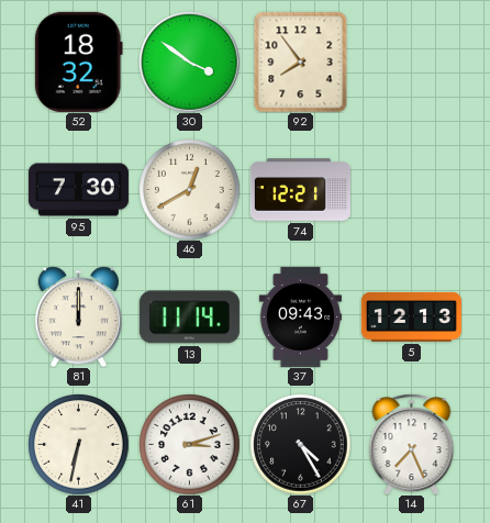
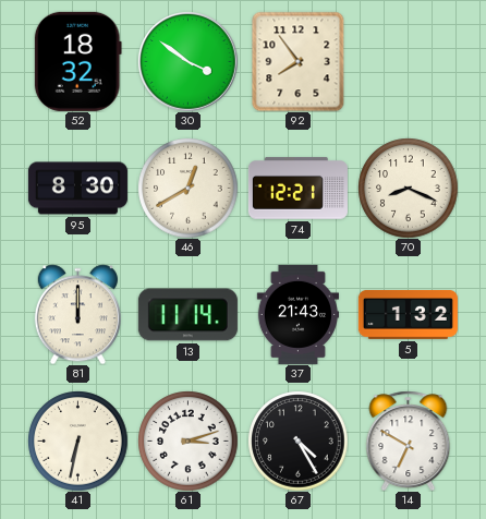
95: 7:30 -> 8:30 (77, 189)
70: none -> 8:19 (408, 188)
37: 09:43 -> 21:43 (297, 314)
5: 12:13 -> 1:32 (408, 314)
14: 7:26 -> 6:50 (409, 440)
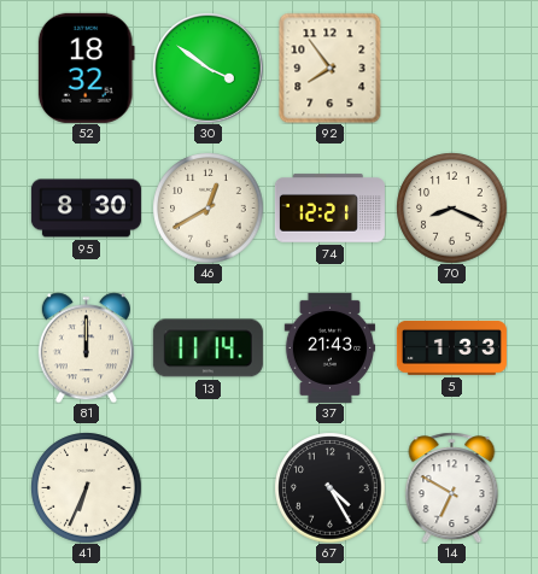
5: 1:32 -> 1:33 (451, 347)
41: 6:32 -> 6:34 (86, 487)
61: 3:12 -> none (187, 440)
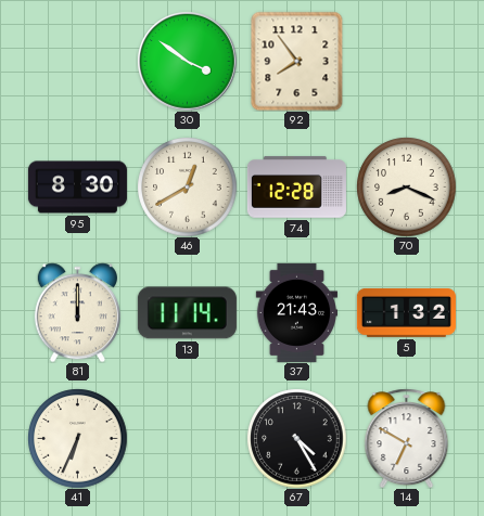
52: 18:32 -> none (86, 68)
74: 12:21 -> 12:28 (296, 188)
5: 1:33 -> 1:32 (406, 312)
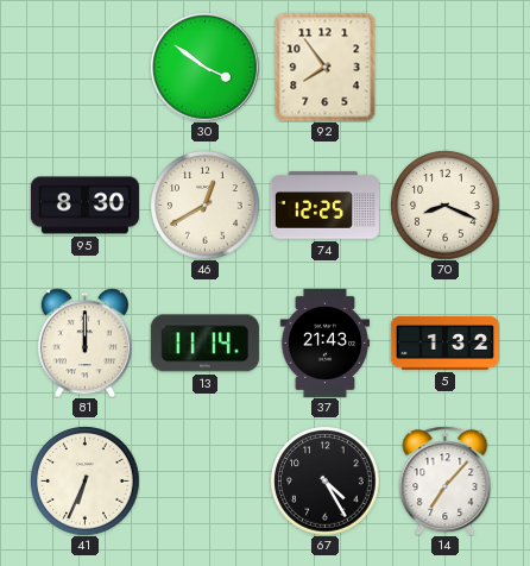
74: 12:28 -> 12:25 (324, 206)
14: 6:50 -> 7:07 (446, 480)
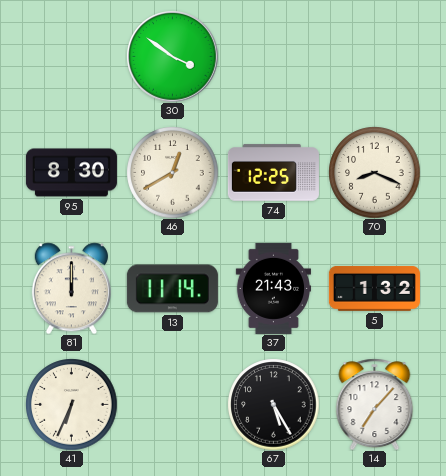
92: 7:54 -> none (326, 67)
67: 4:25 -> 5:25 (273, 404)
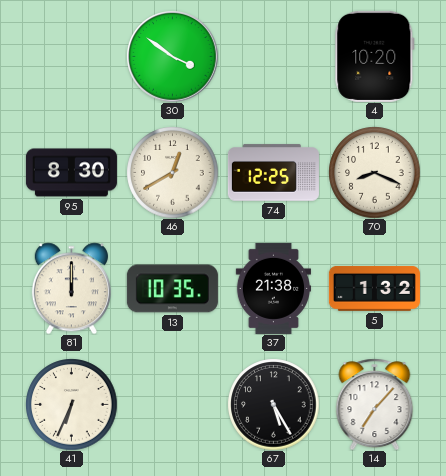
4: none -> 10:20 (375, 56)
13: 11:14 -> 10:35 (172, 289)
37: 21:43 -> 21:38 (273, 288)
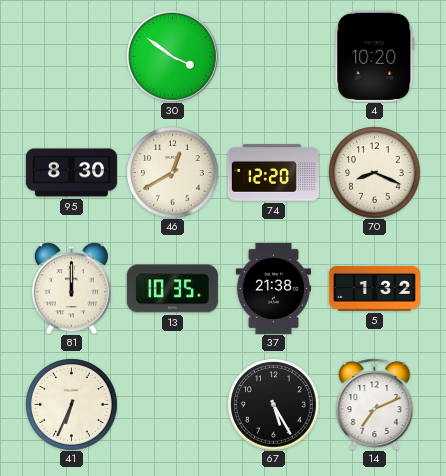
74: 12:25 -> 12:20 (273, 173)
14: 7:07 -> 7:11 (375, 404)
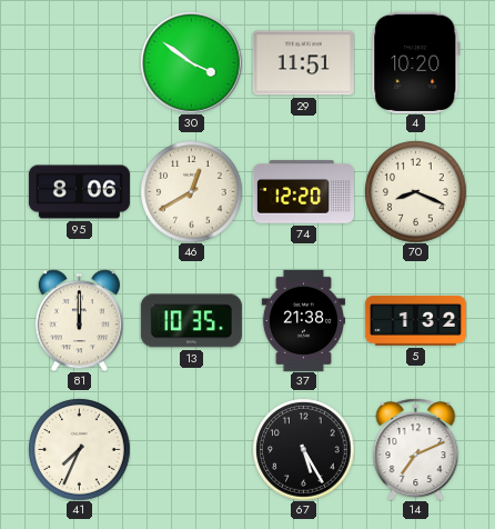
29: none -> 11:51 (303, 63)
95: 8:30 -> 8:06 (79, 192)
41: 6:34 -> 7:34 (79, 449)
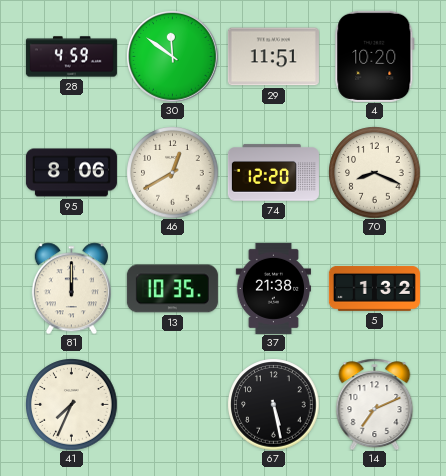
28: none -> 4:59 (71, 57)
30: 3:51 -> 11:51 (172, 56)
67: 5:25 -> 5:28 (273, 404)
